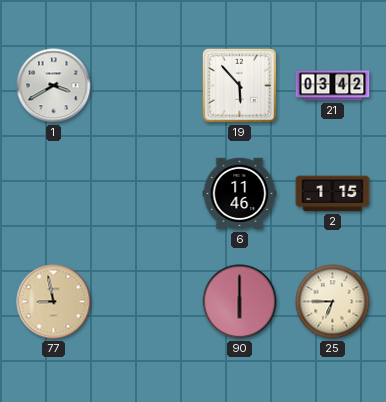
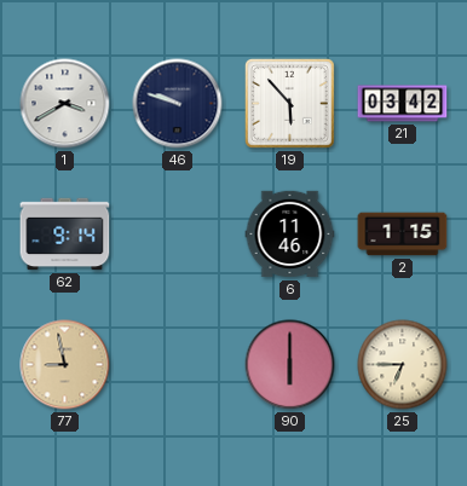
46: none -> 9:48 (178, 104)
62: none -> 9:14 (65, 235)
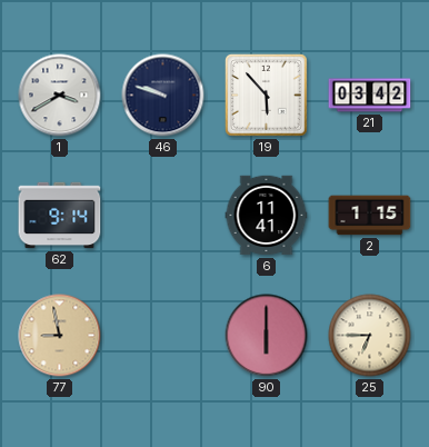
6: 11:46 -> 11:41 (267, 216)
